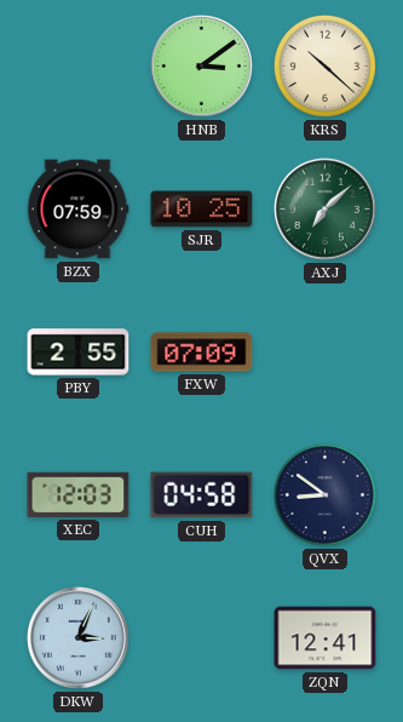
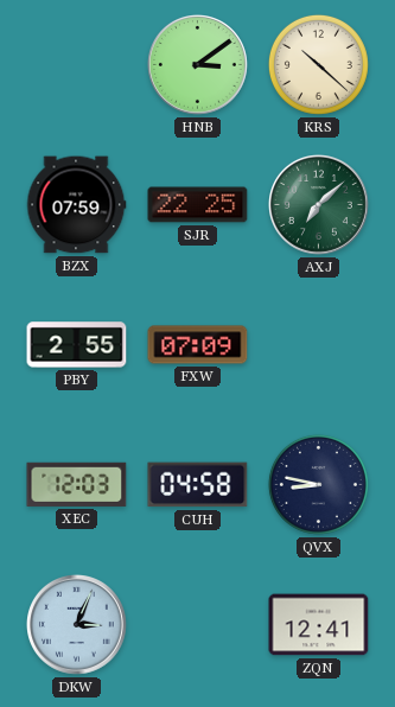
SJR: 10:25 -> 22:25 (198, 205)
QVX: 8:51 -> 8:47 (318, 484)
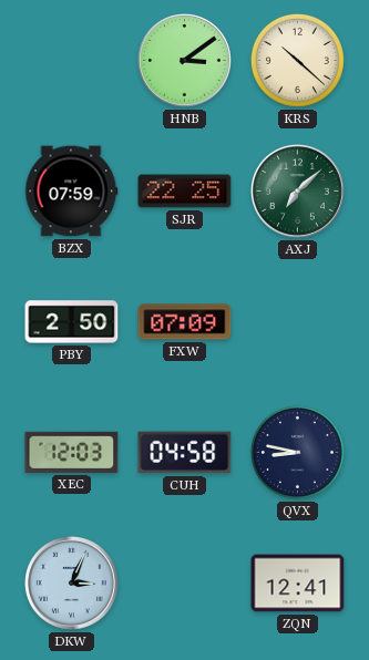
PBY: 2:55 -> 2:50 (72, 322)
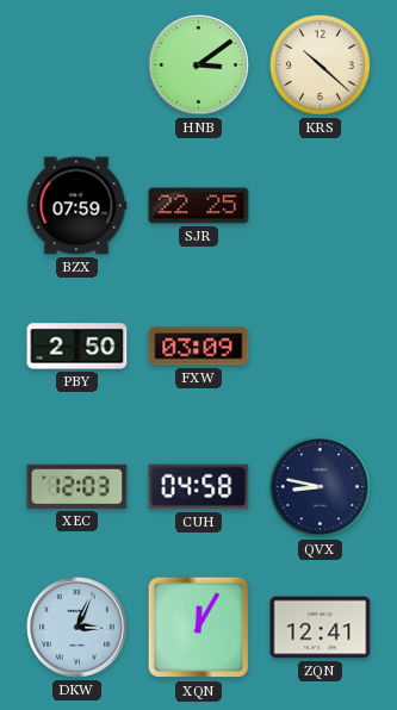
AXJ: 7:08 -> none (298, 192)
FXW: 07:09 -> 03:09 (199, 347)
XQN: none -> 12:05 (199, 628)
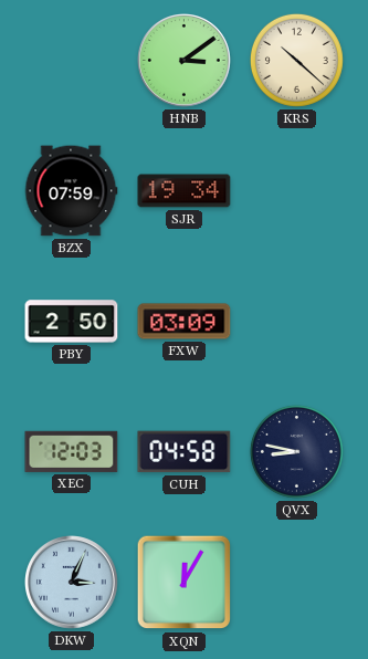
SJR: 22:25 -> 19:34 (185, 191)
ZQN: 12:41 -> none (321, 628)
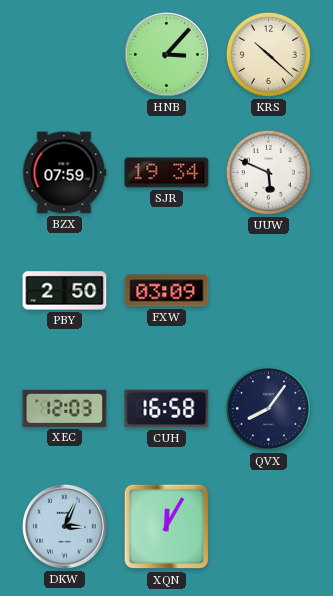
HNB: 3:09 -> 3:07 (167, 55)
UUW: none -> 5:49 (268, 172)
CUH: 04:58 -> 16:58 (167, 409)
QVX: 8:47 -> 8:06 (268, 408)
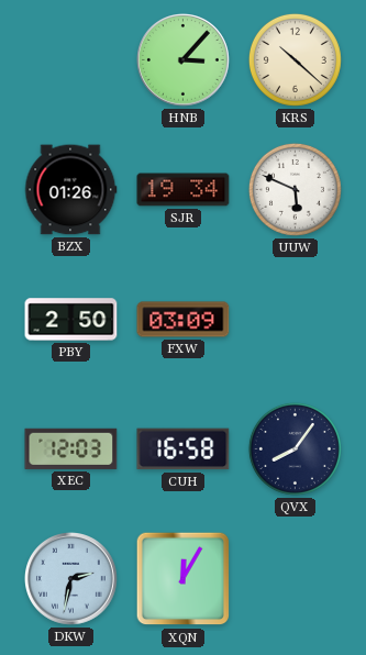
BZX: 07:59 -> 01:26 (70, 190)
DKW: 3:04 -> 2:32 (71, 579)
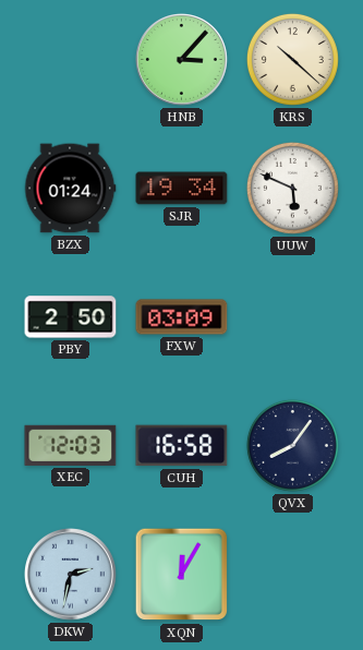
BZX: 01:26 -> 01:24 (70, 189)
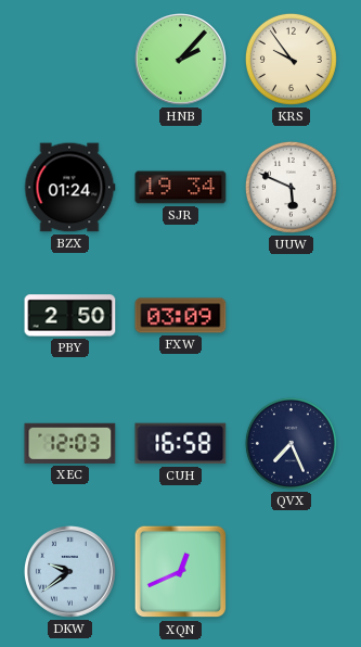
HNB: 3:07 -> 2:07 (181, 60)
KRS: 10:22 -> 9:54 (291, 59)
QVX: 8:06 -> 7:26 (291, 443)
DKW: 2:32 -> 9:39 (70, 572)
XQN: 12:05 -> 12:41 (181, 572)
